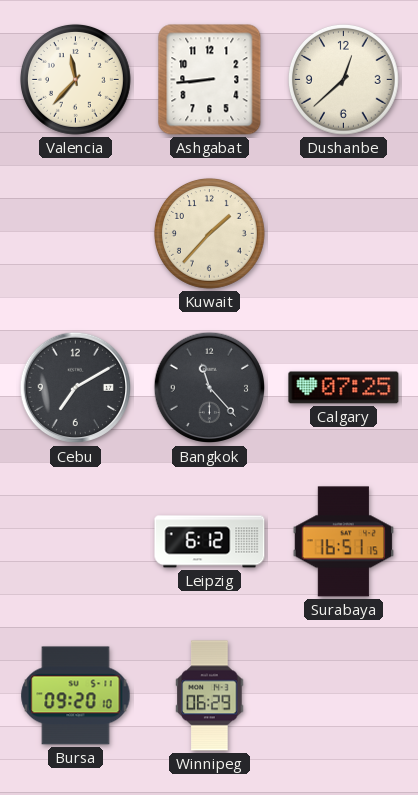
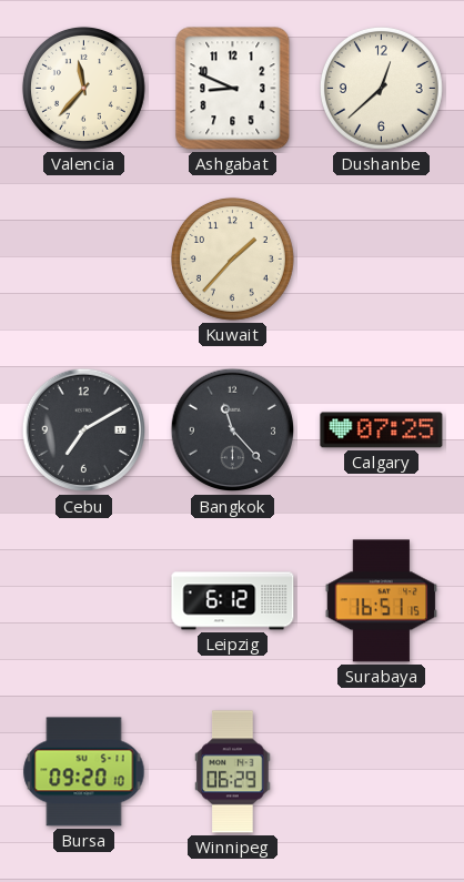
Ashgabat: 8:44 -> 8:49 (233, 89)
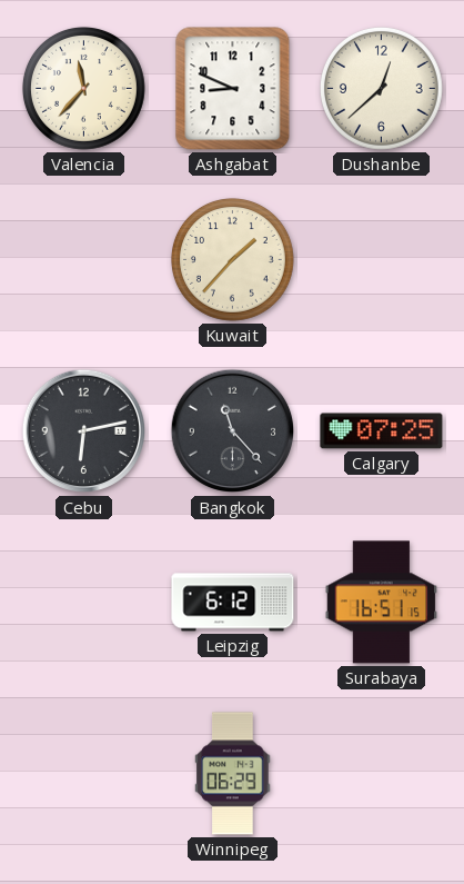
Cebu: 7:10 -> 6:13 (84, 431)
Bursa: 09:20 -> none (84, 772)
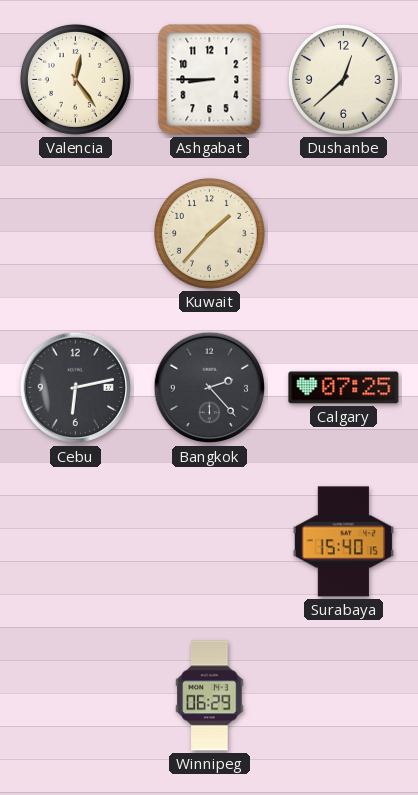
Valencia: 11:37 -> 12:24 (75, 79)
Ashgabat: 8:49 -> 8:45 (210, 80)
Bangkok: 11:23 -> 2:23 (210, 388)
Leipzig: 6:12 -> none (233, 603)
Surabaya: 16:51 -> 15:40 (344, 542)
